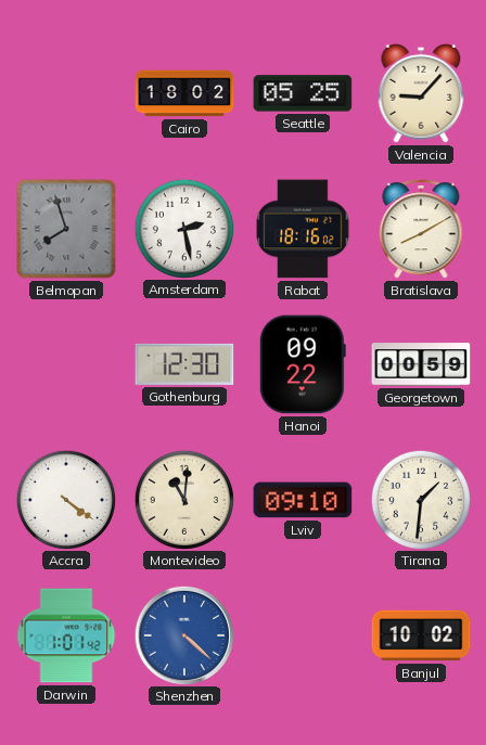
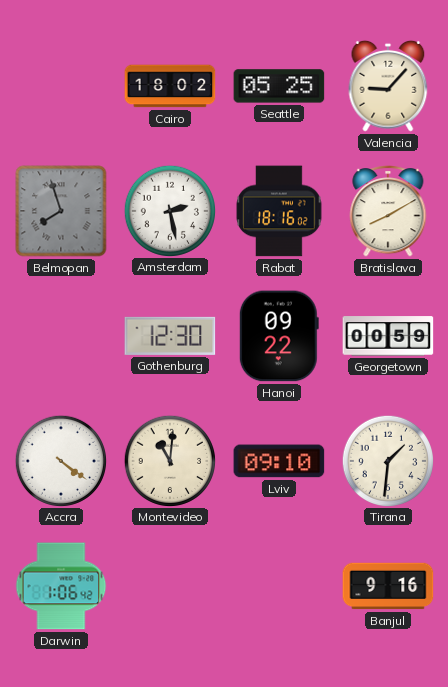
Darwin: 1:01 -> 1:06 (61, 586)
Shenzhen: 4:22 -> none (183, 634)
Banjul: 10:02 -> 9:16 (388, 586)
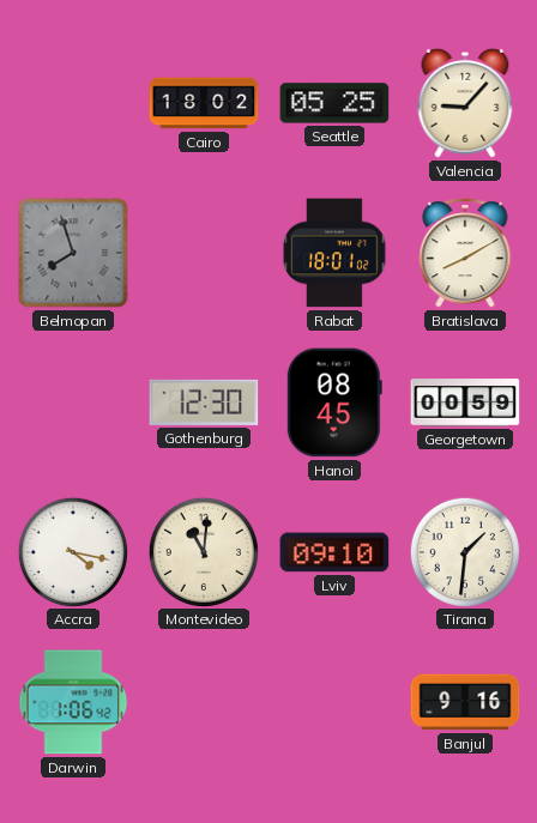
Amsterdam: 2:28 -> none (169, 210)
Rabat: 18:16 -> 18:01 (334, 253)
Hanoi: 09:22 -> 08:45 (334, 403)
Accra: 4:21 -> 4:17 (72, 551)
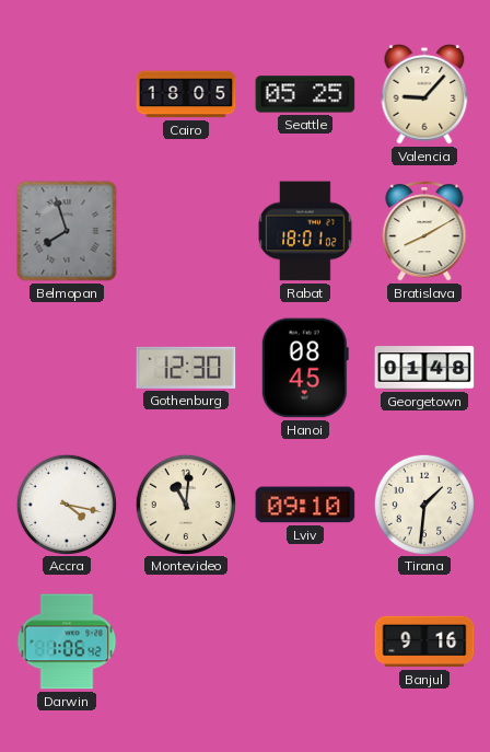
Cairo: 18:02 -> 18:05 (186, 94)
Georgetown: 00:59 -> 01:48 (424, 368)
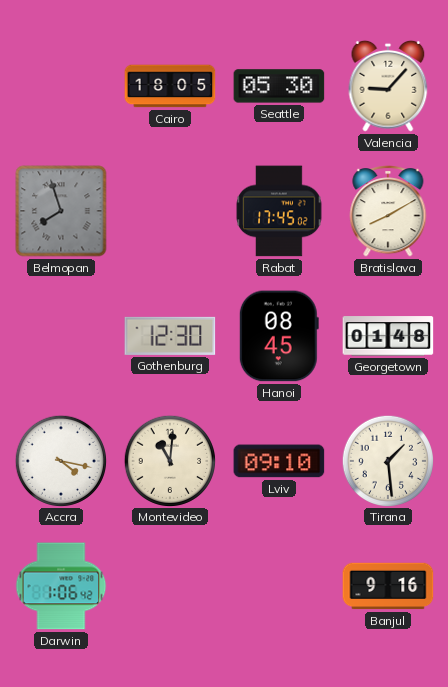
Seattle: 05:25 -> 05:30 (279, 86)
Rabat: 18:01 -> 17:45 (279, 211)
Tirana: 1:31 -> 1:29 (387, 460)
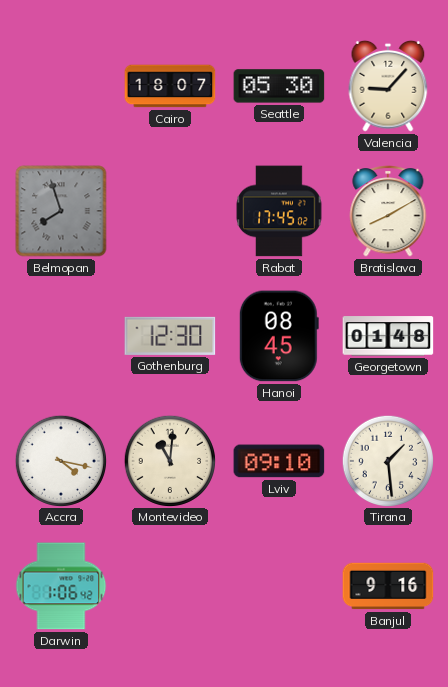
Cairo: 18:05 -> 18:07 (170, 86)
